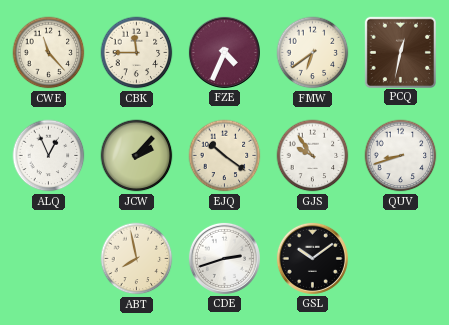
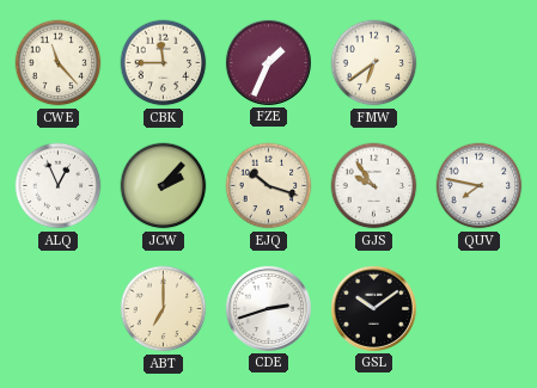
FZE: 4:34 -> 1:34 (268, 62)
PCQ: 12:32 -> none (400, 52)
EJQ: 10:21 -> 10:18 (269, 186)
QUV: 8:42 -> 7:47 (480, 186)
ABT: 7:58 -> 7:00 (164, 309)
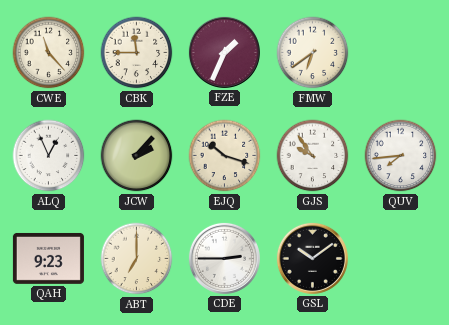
QUV: 7:47 -> 7:44 (401, 156)
QAH: none -> 9:23 (48, 258)
CDE: 2:42 -> 2:45 (224, 258)
